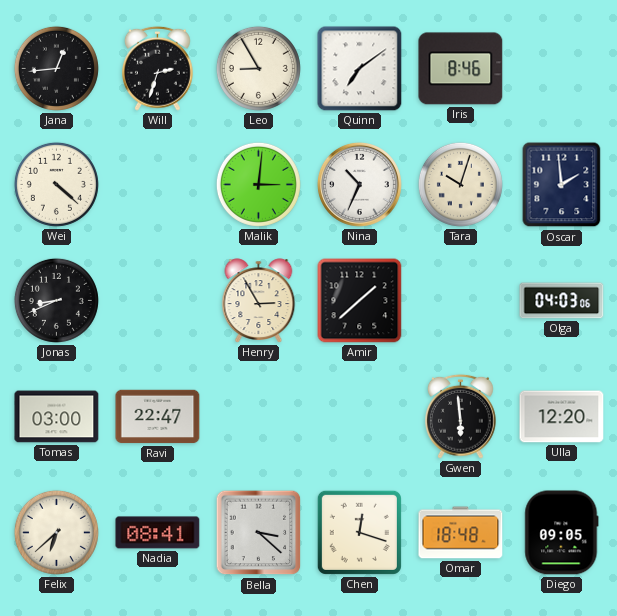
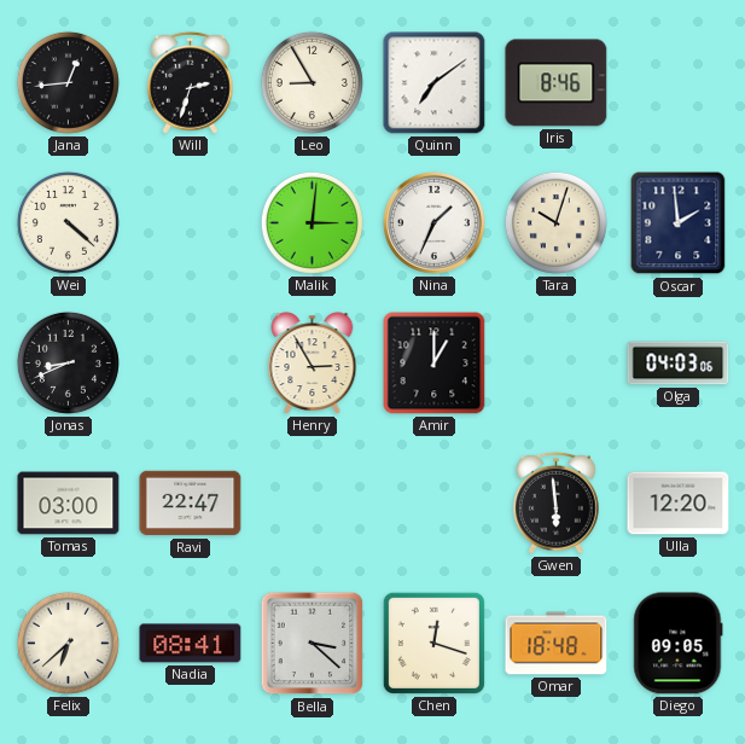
Nina: 10:34 -> 1:34 (433, 222)
Amir: 1:38 -> 1:00 (435, 364)
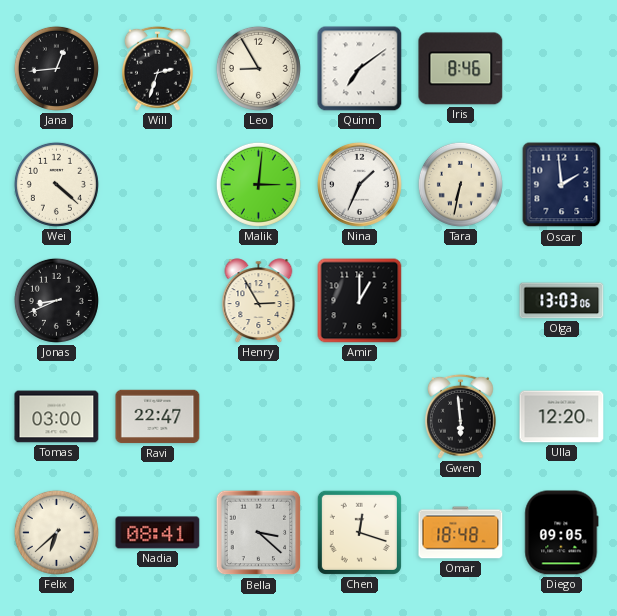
Tara: 10:03 -> 6:32 (460, 184)
Olga: 04:03 -> 13:03 (562, 301)
